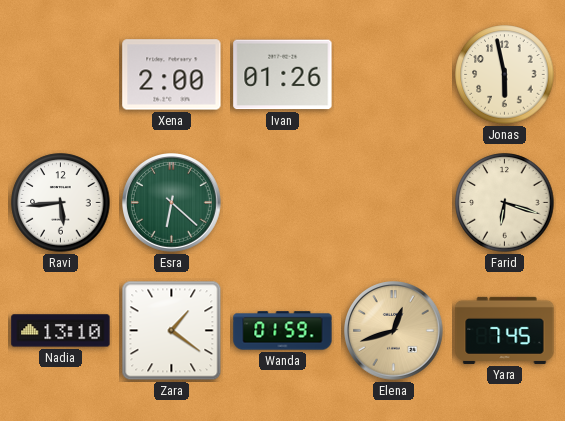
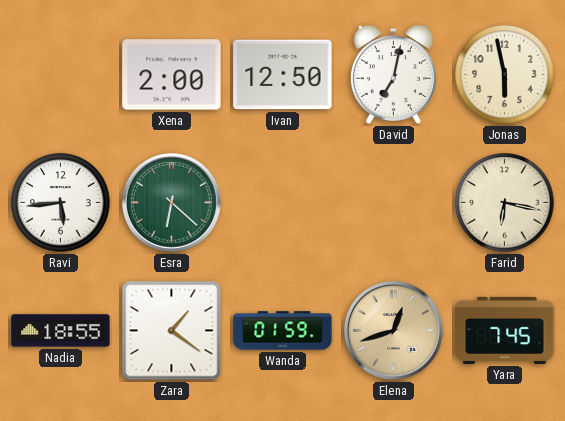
Ivan: 01:26 -> 12:50 (283, 75)
David: none -> 7:02 (393, 75)
Farid: 6:18 -> 6:17 (505, 203)
Nadia: 13:10 -> 18:55 (61, 331)
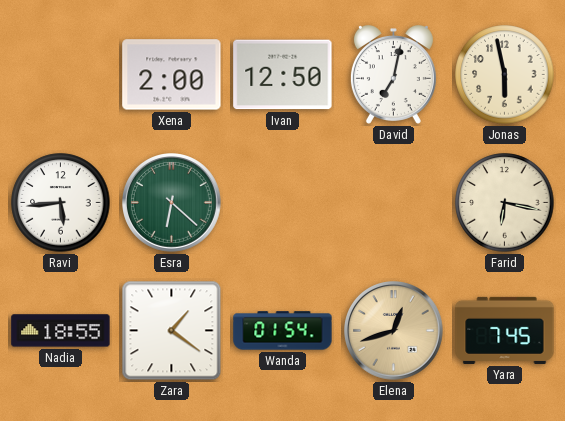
Wanda: 01:59 -> 01:54 (283, 331)
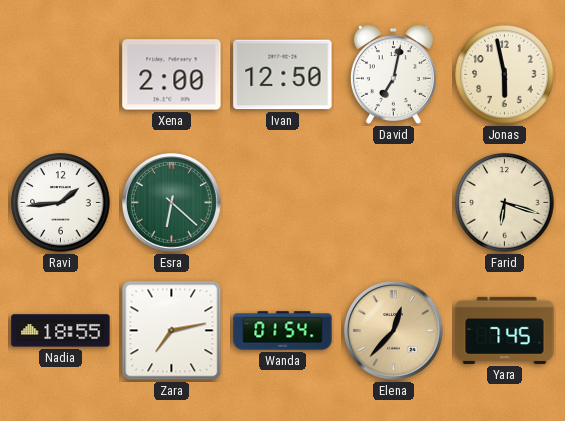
Ravi: 5:44 -> 1:44 (61, 203)
Farid: 6:17 -> 6:18 (505, 203)
Zara: 1:21 -> 7:13 (172, 331)
Elena: 12:42 -> 12:37 (394, 331)
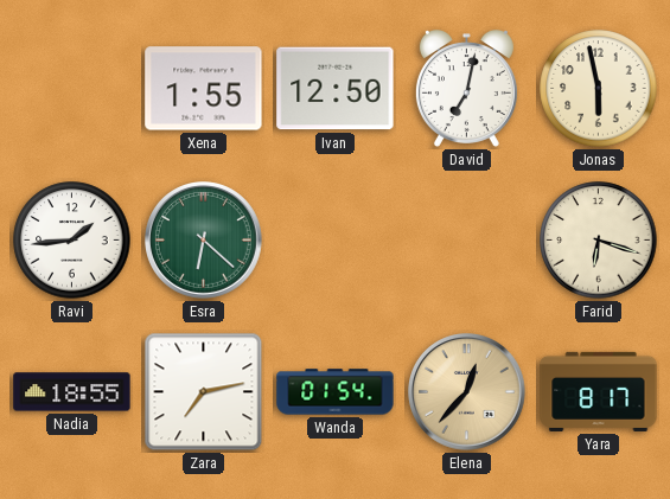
Xena: 2:00 -> 1:55 (204, 89)
Yara: 7:45 -> 8:17 (599, 391)
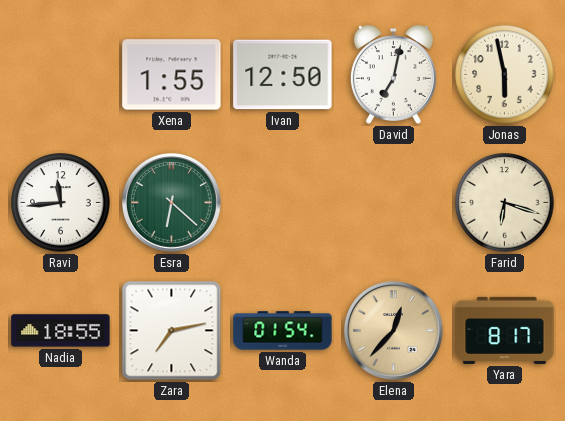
Ravi: 1:44 -> 11:44 (61, 203)
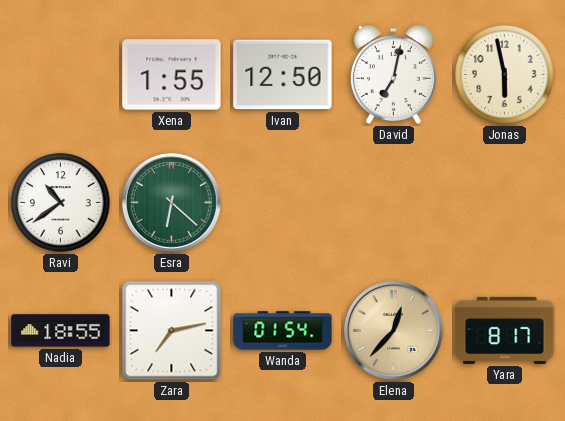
Ravi: 11:44 -> 10:39 (61, 203)
Farid: 6:18 -> none (505, 203)
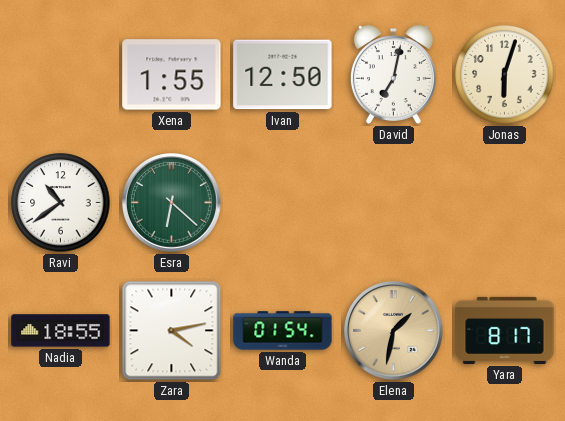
Jonas: 5:58 -> 6:03 (505, 75)
Zara: 7:13 -> 4:13 (172, 331)
Elena: 12:37 -> 1:32 (394, 331)
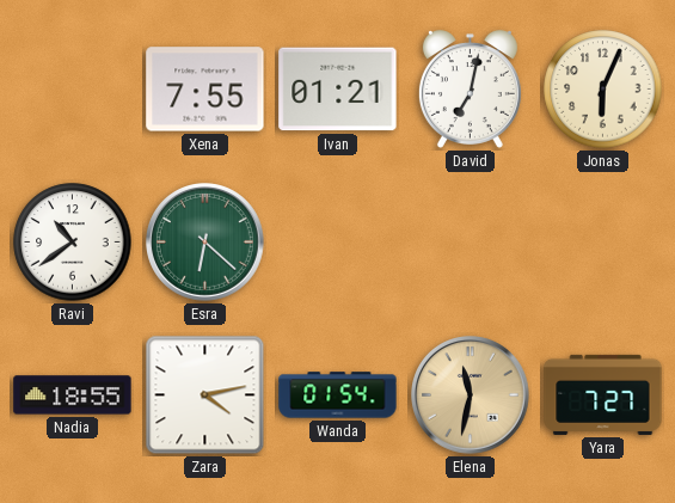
Xena: 1:55 -> 7:55 (205, 90)
Ivan: 12:50 -> 01:21 (338, 90)
Jonas: 6:03 -> 6:04 (603, 90)
Elena: 1:32 -> 11:32 (471, 395)
Yara: 8:17 -> 7:27 (603, 394)
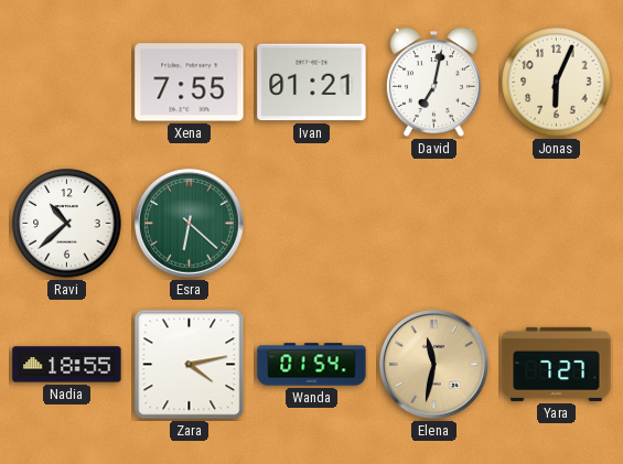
Ravi: 10:39 -> 10:38 (67, 224)
